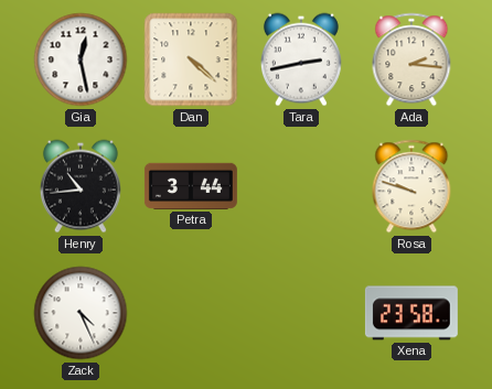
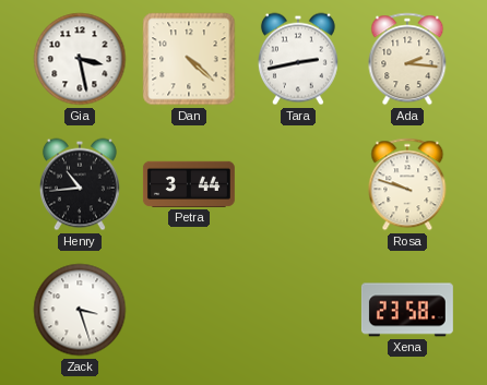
Gia: 12:28 -> 3:28 (80, 59)
Zack: 4:26 -> 3:27 (80, 310)
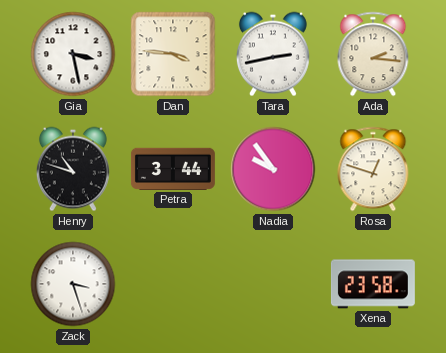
Dan: 4:22 -> 3:46 (173, 54)
Henry: 10:44 -> 10:48 (73, 169)
Nadia: none -> 9:54 (273, 169)
Rosa: 9:48 -> 12:48 (373, 169)
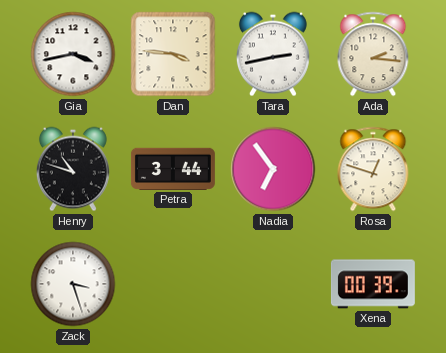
Gia: 3:28 -> 3:43 (73, 54)
Nadia: 9:54 -> 6:54 (273, 169)
Xena: 23:58 -> 00:39 (373, 284)
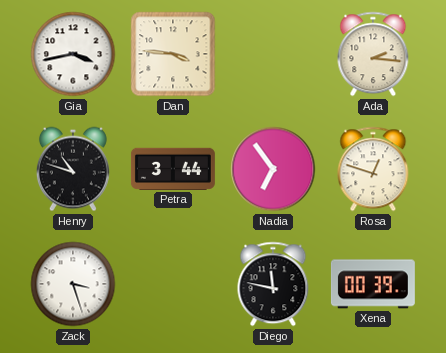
Tara: 2:43 -> none (273, 54)
Diego: none -> 11:47 (273, 284)
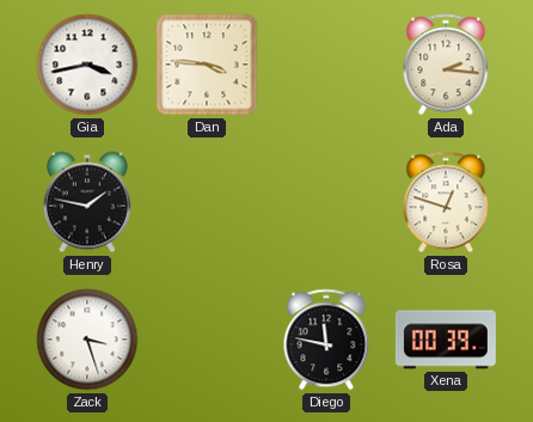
Henry: 10:48 -> 1:47 (87, 202)
Petra: 3:44 -> none (173, 169)
Nadia: 6:54 -> none (273, 169)
